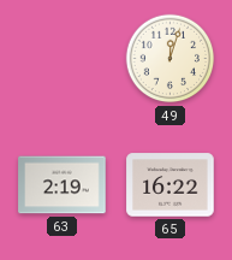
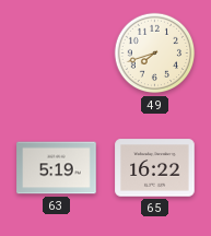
49: 12:03 -> 7:42 (155, 54)
63: 2:19 -> 5:19 (57, 168)
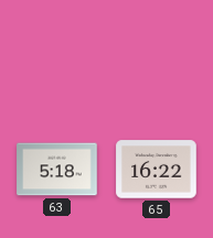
49: 7:42 -> none (155, 54)
63: 5:19 -> 5:18 (57, 170)
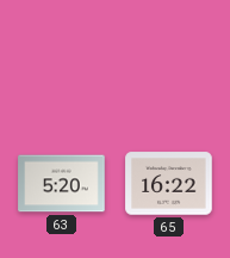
63: 5:18 -> 5:20 (62, 184)
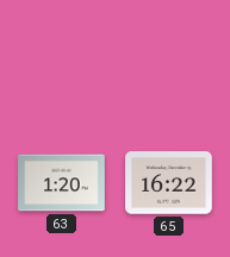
63: 5:20 -> 1:20 (62, 183)
